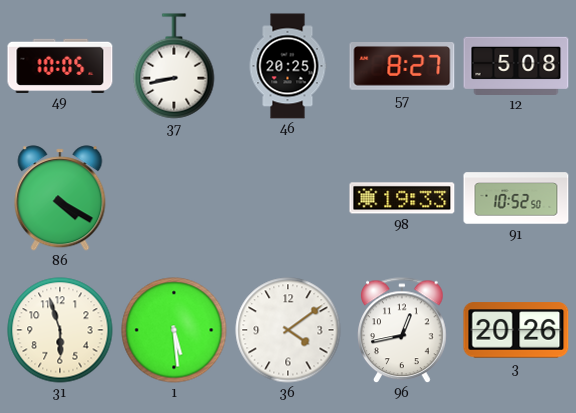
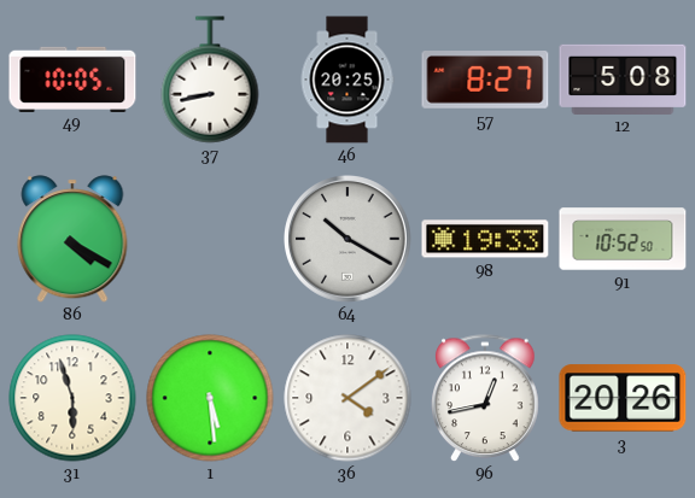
64: none -> 10:20 (347, 239)
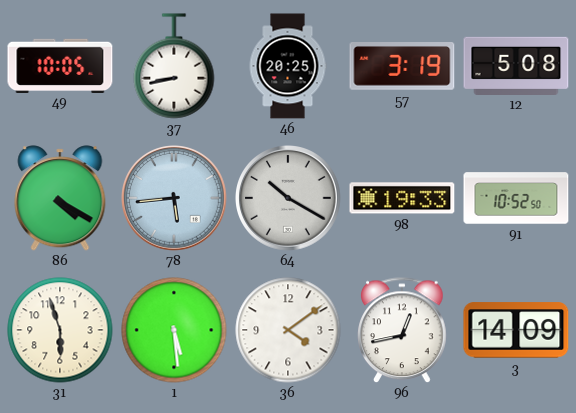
57: 8:27 -> 3:19 (402, 66)
78: none -> 5:44 (174, 198)
3: 20:26 -> 14:09 (516, 330)
